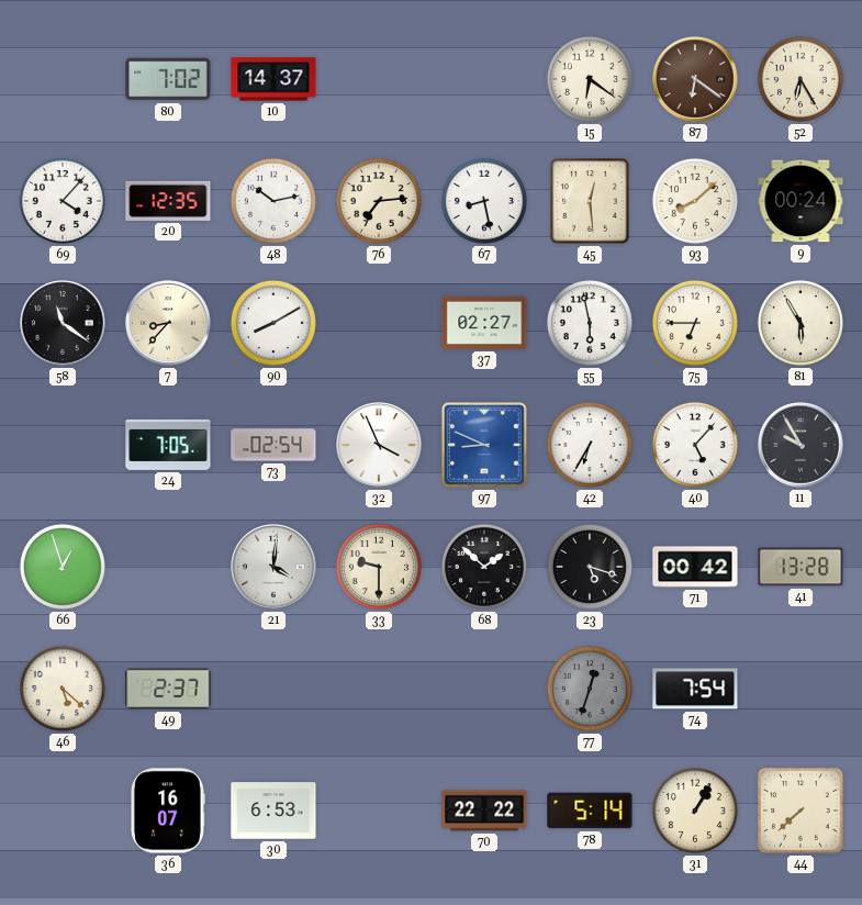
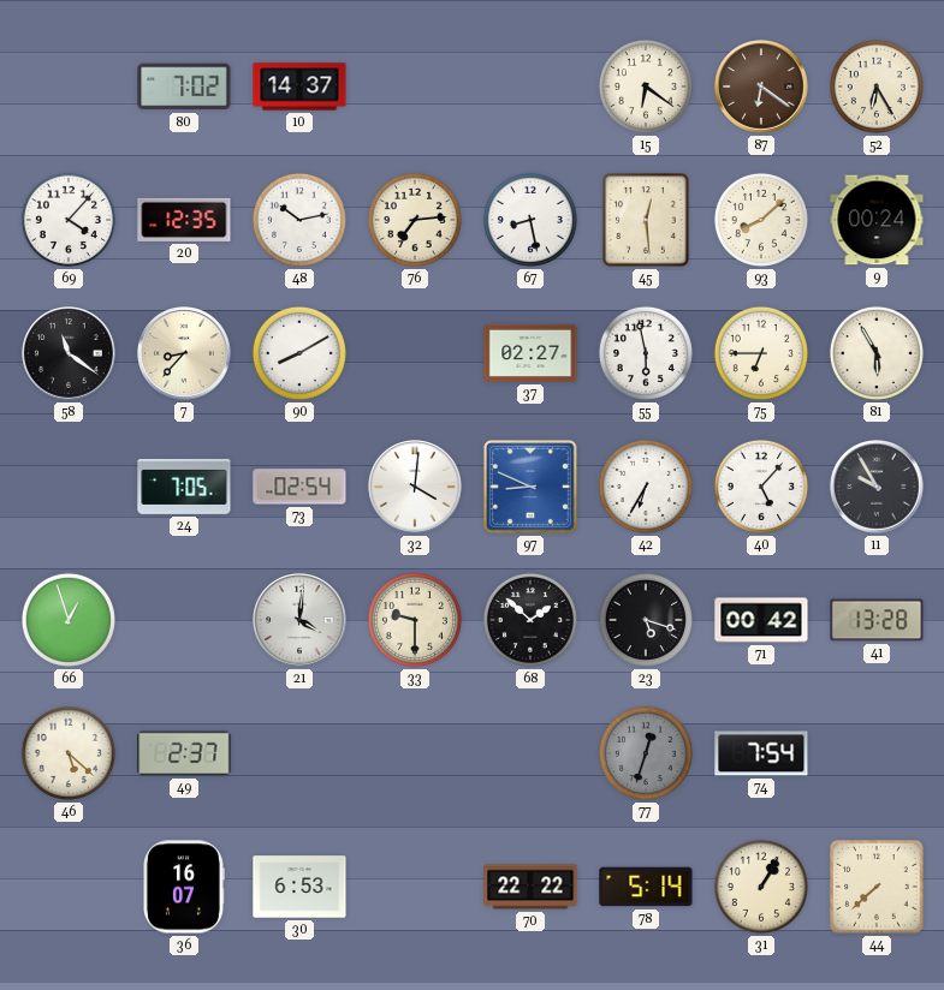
32: 3:56 -> 4:01 (415, 487)
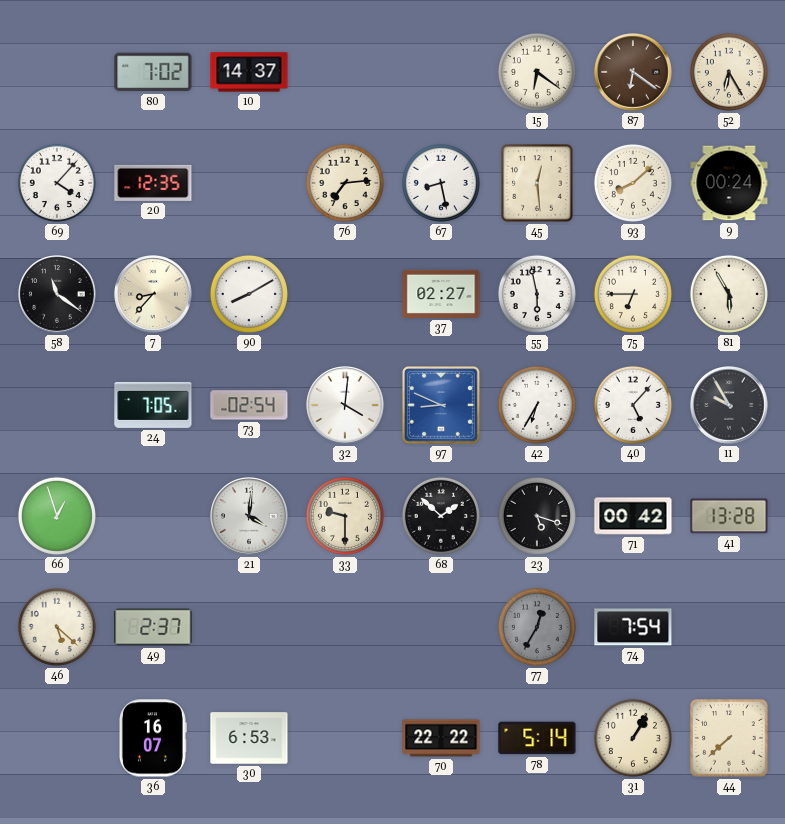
48: 10:13 -> none (299, 220)
77: 12:33 -> 12:35 (537, 627)
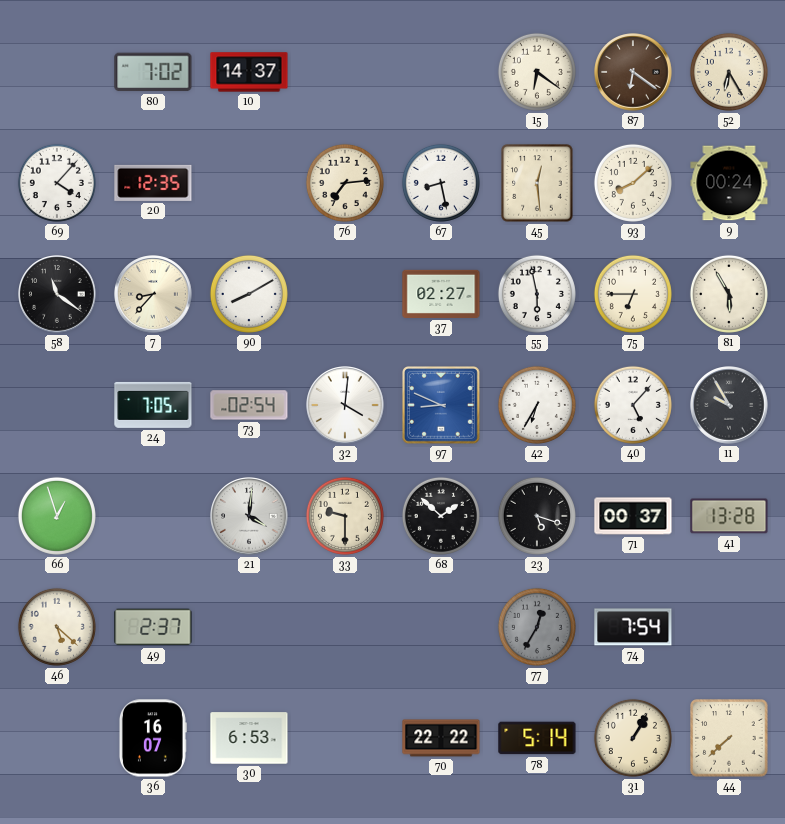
71: 00:42 -> 00:37 (633, 516)
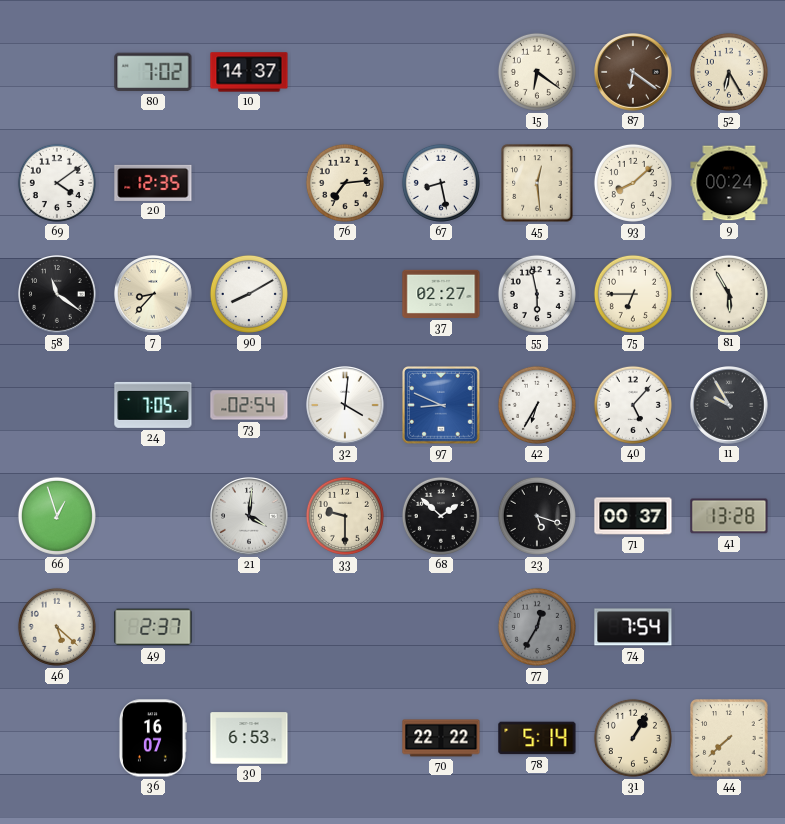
69: 4:07 -> 4:09 (57, 183)
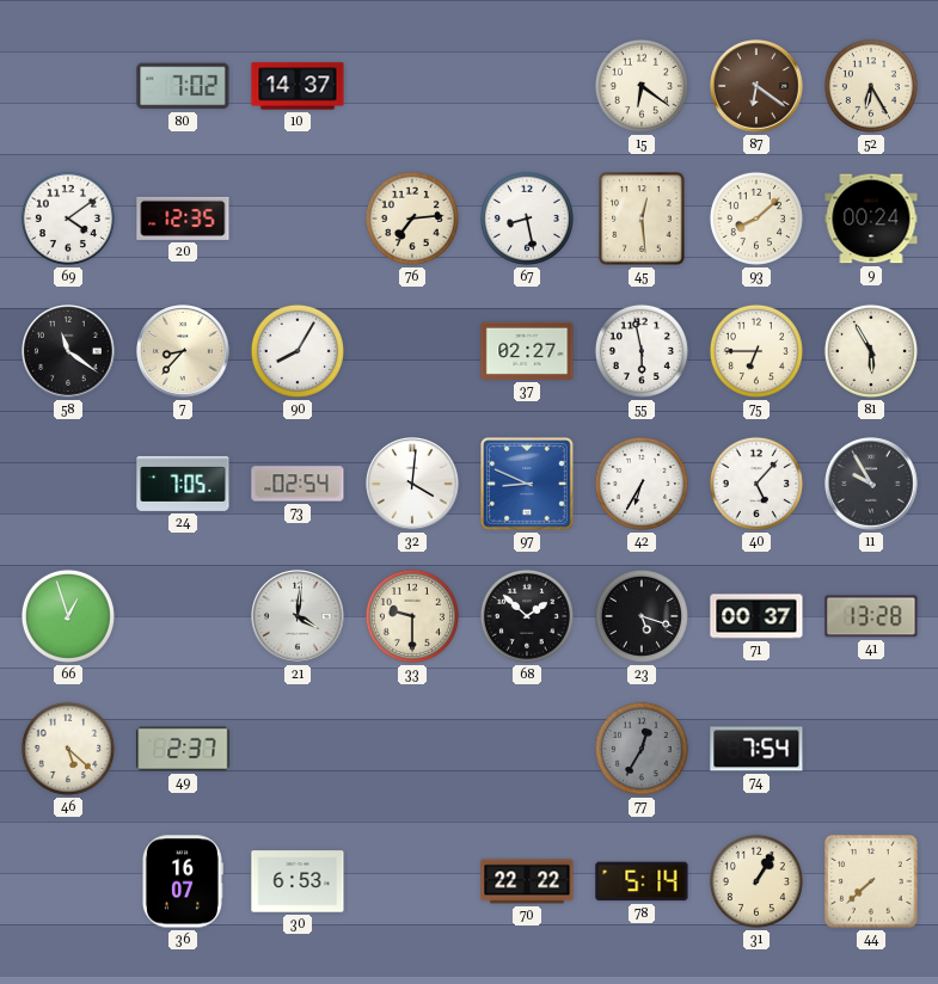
90: 8:10 -> 8:05 (298, 351)
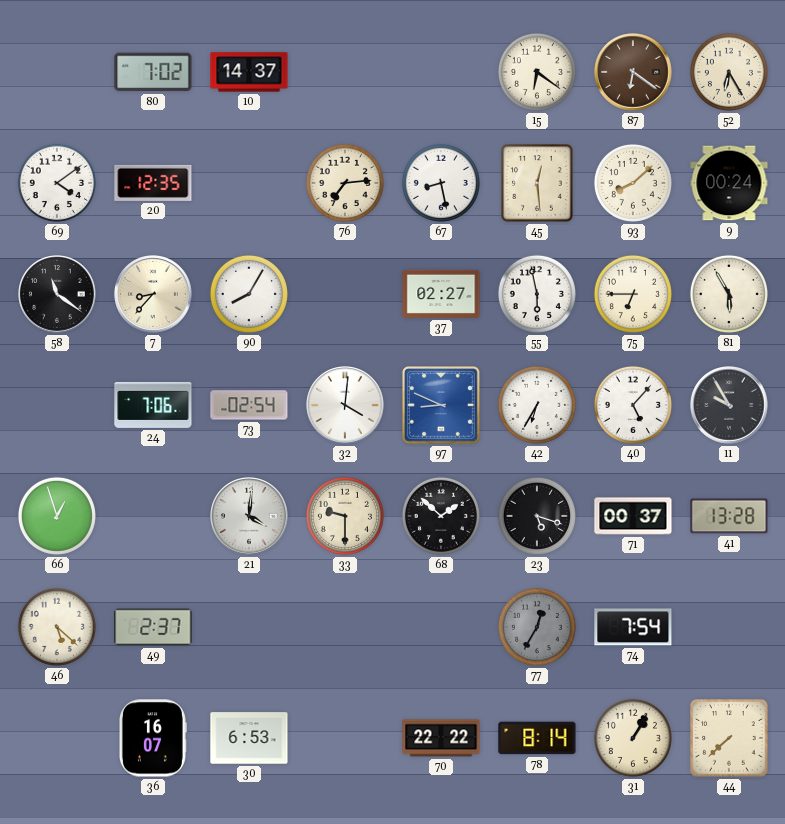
24: 7:05 -> 7:06 (153, 405)
78: 5:14 -> 8:14 (537, 738)
